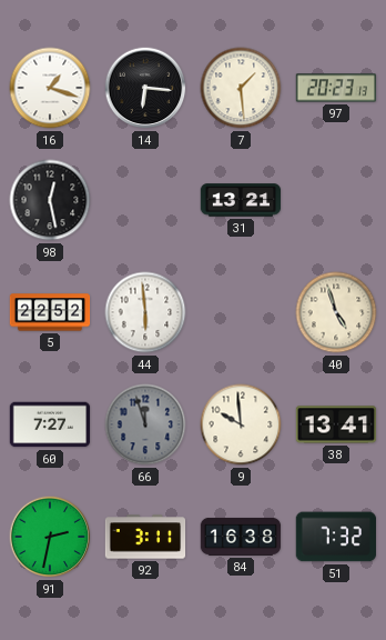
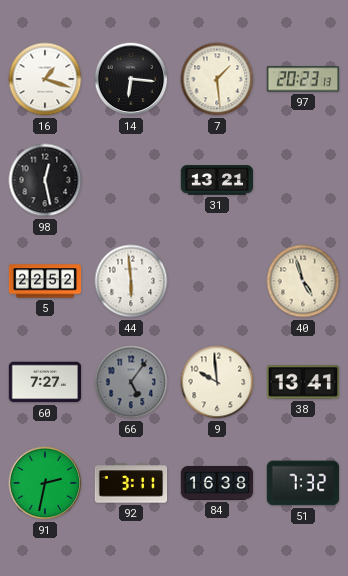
66: 11:57 -> 5:06 (131, 382)
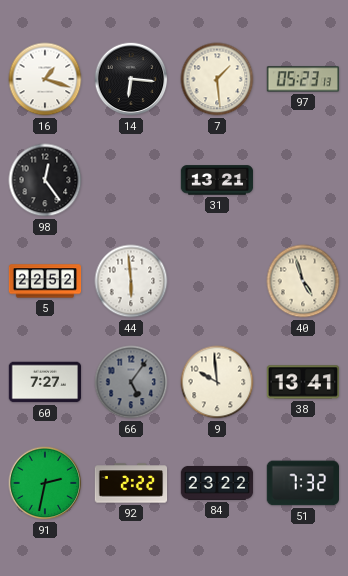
97: 20:23 -> 05:23 (303, 79)
98: 12:28 -> 12:24 (45, 180)
92: 3:11 -> 2:22 (131, 483)
84: 16:38 -> 23:22 (217, 483)
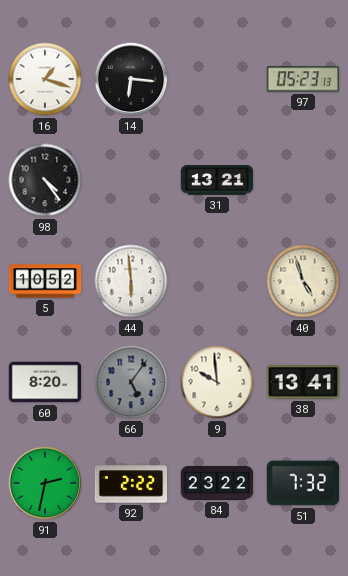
7: 1:29 -> none (217, 79)
98: 12:24 -> 4:24 (45, 180)
5: 22:52 -> 10:52 (45, 281)
60: 7:27 -> 8:20 (45, 382)
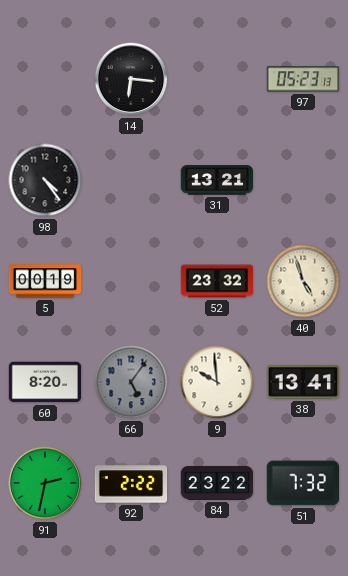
16: 1:18 -> none (45, 79)
5: 10:52 -> 00:19 (45, 281)
44: 5:59 -> none (131, 281)
52: none -> 23:32 (217, 281)
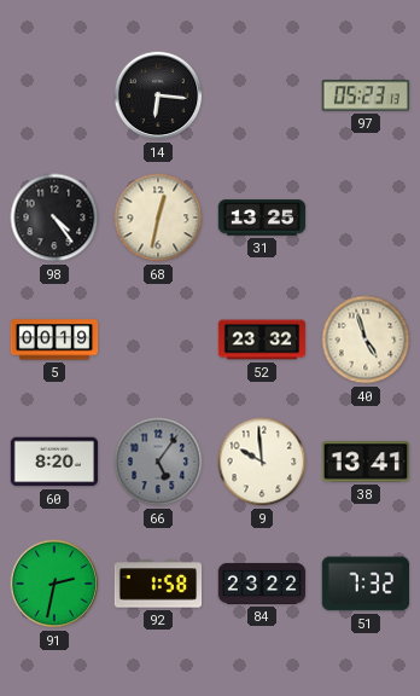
68: none -> 12:32 (158, 217)
31: 13:21 -> 13:25 (262, 217)
92: 2:22 -> 1:58 (158, 584)
